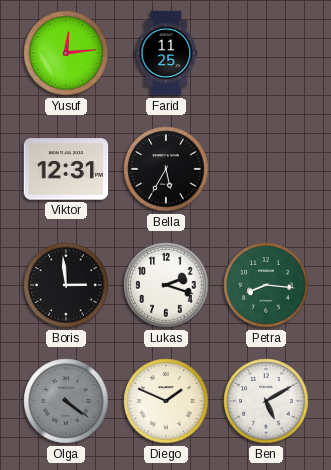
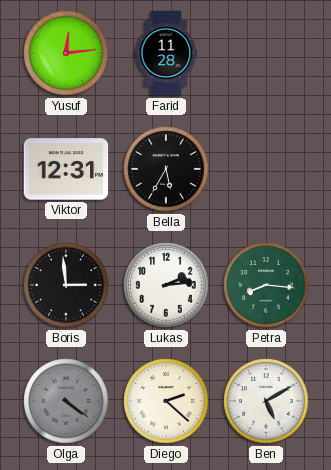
Farid: 11:25 -> 11:28 (166, 53)
Lukas: 2:18 -> 2:14 (166, 285)
Diego: 1:49 -> 2:22 (166, 401)
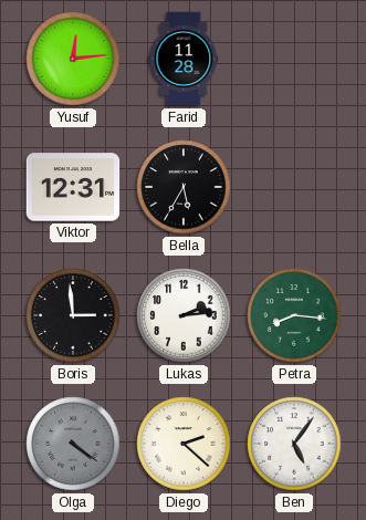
Ben: 5:10 -> 5:06 (294, 444)
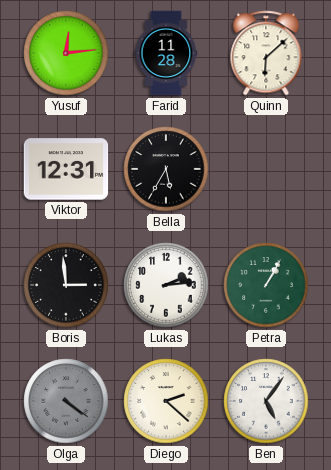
Quinn: none -> 6:08 (266, 53)
Petra: 8:16 -> 1:05 (266, 285)
